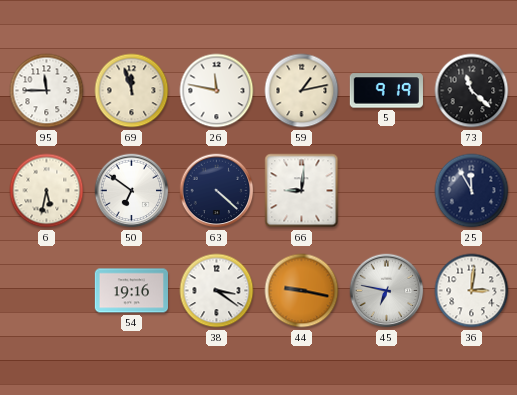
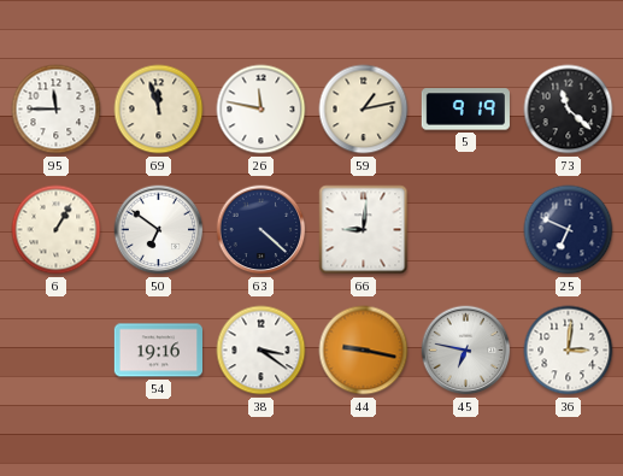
6: 5:32 -> 1:05 (57, 230)
25: 11:55 -> 6:49 (569, 230)
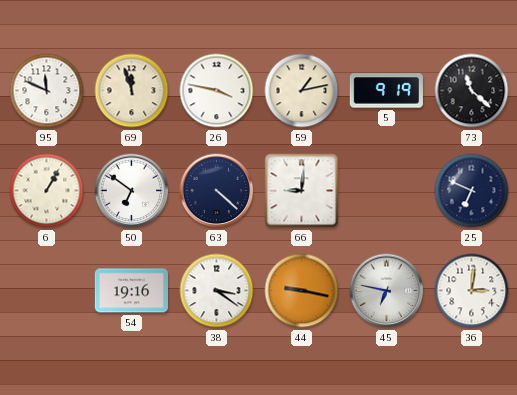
95: 11:45 -> 11:49 (47, 91)
26: 11:47 -> 3:47 (217, 91)
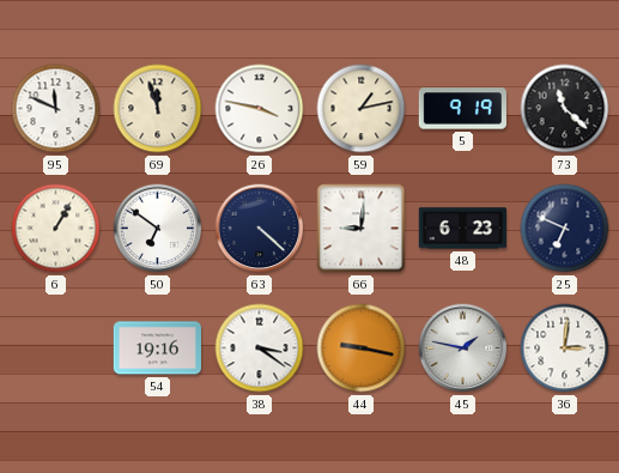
48: none -> 6:23 (462, 229)
45: 6:47 -> 1:47 (463, 348)
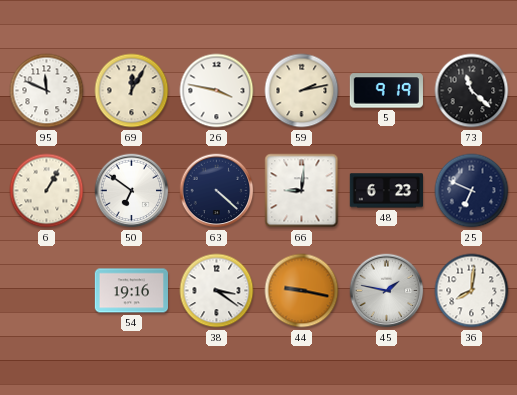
69: 11:57 -> 12:05 (132, 91)
59: 1:13 -> 2:13 (302, 91)
36: 3:01 -> 8:01 (472, 291)
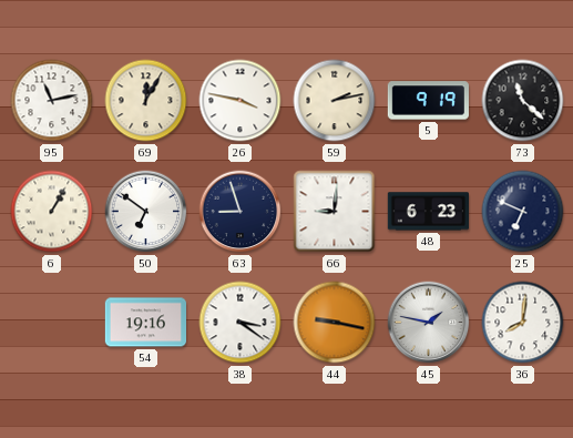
95: 11:49 -> 11:13 (52, 101)
63: 4:22 -> 8:57 (241, 212)
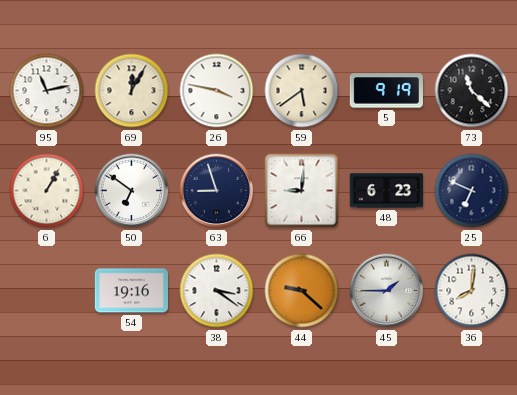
59: 2:13 -> 5:39 (302, 91)
44: 9:17 -> 9:22 (302, 291)
45: 1:47 -> 1:45 (387, 291)
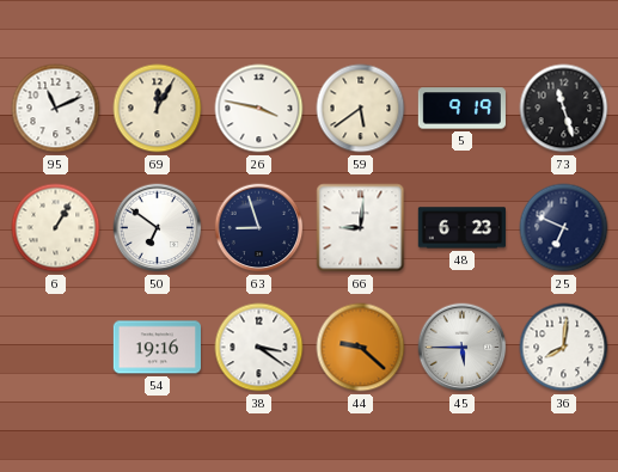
95: 11:13 -> 11:11 (56, 109)
73: 11:22 -> 11:27 (564, 109)
45: 1:45 -> 5:45 (463, 348)
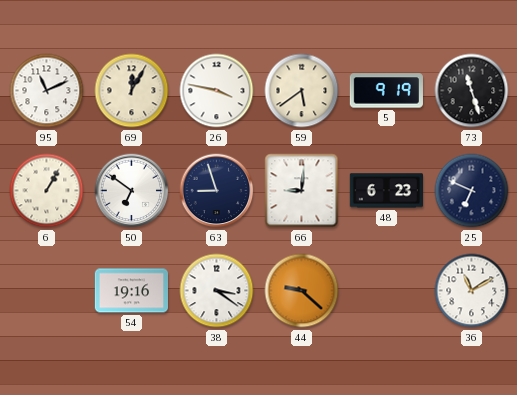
45: 5:45 -> none (463, 348)
36: 8:01 -> 11:10 (472, 291)
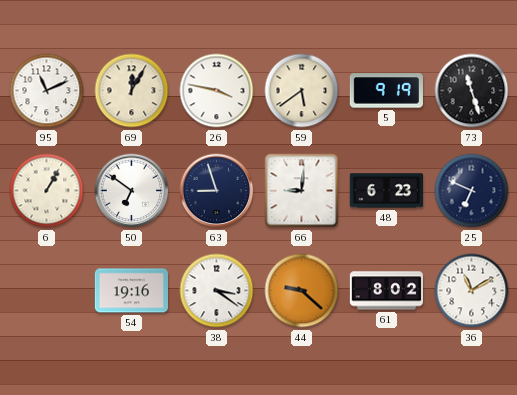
61: none -> 8:02 (386, 291)
